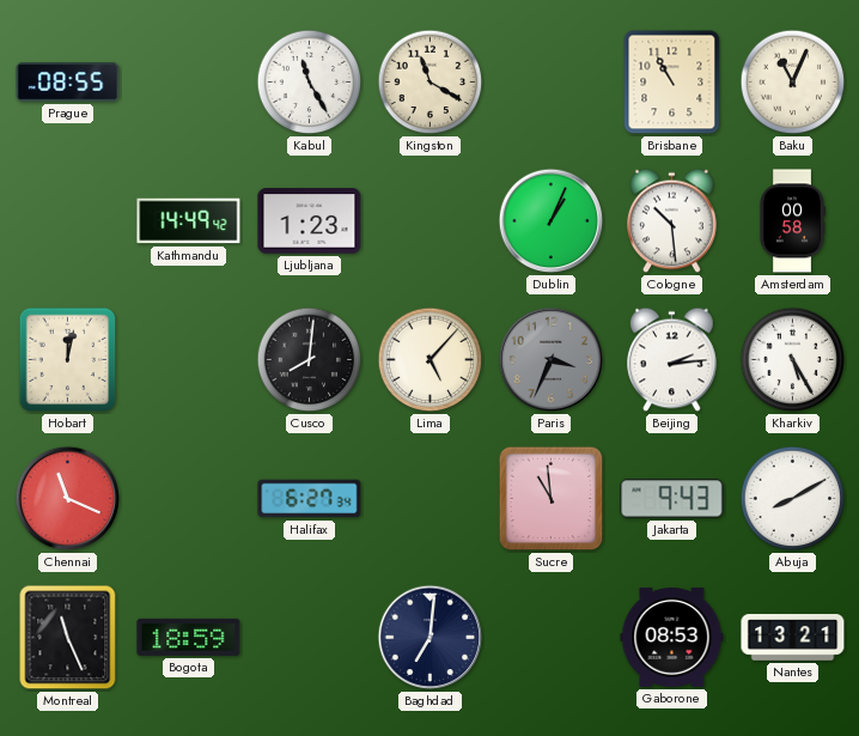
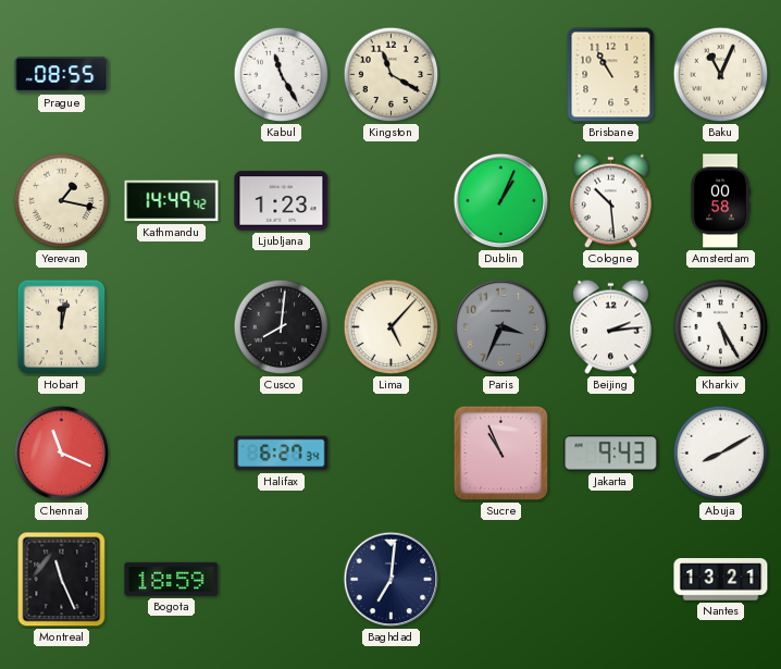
Yerevan: none -> 1:17 (62, 201)
Sucre: 10:59 -> 10:56 (501, 454)
Gaborone: 08:53 -> none (672, 638)
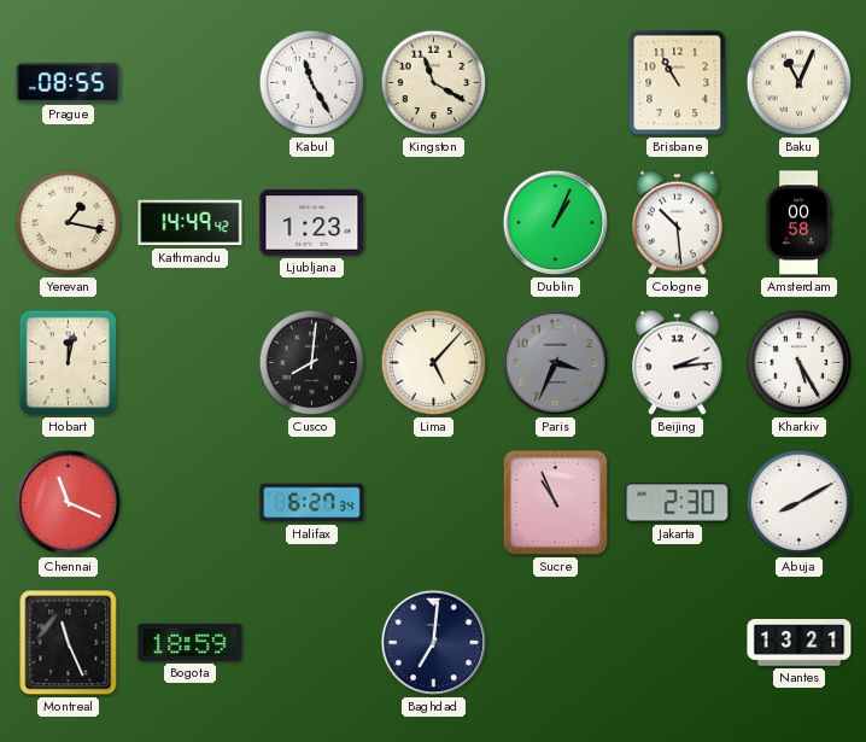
Jakarta: 9:43 -> 2:30 (678, 503)
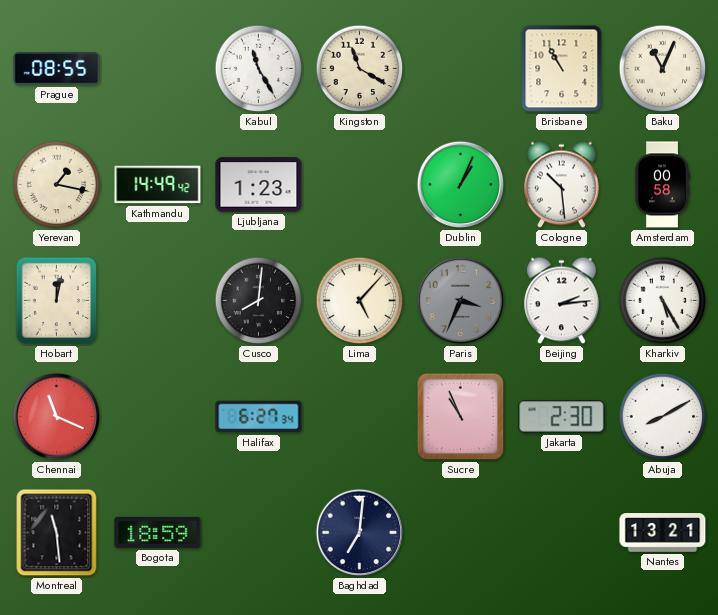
Montreal: 11:26 -> 11:29 (57, 533)
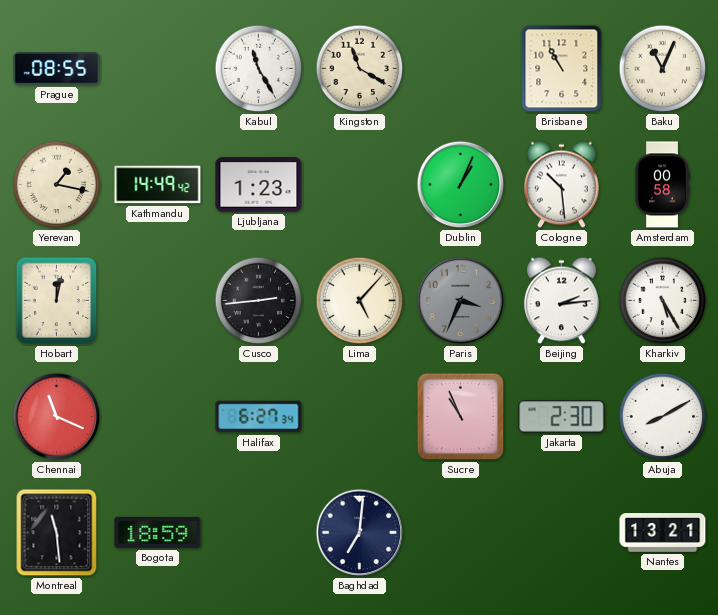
Cusco: 8:01 -> 2:44 (259, 301)
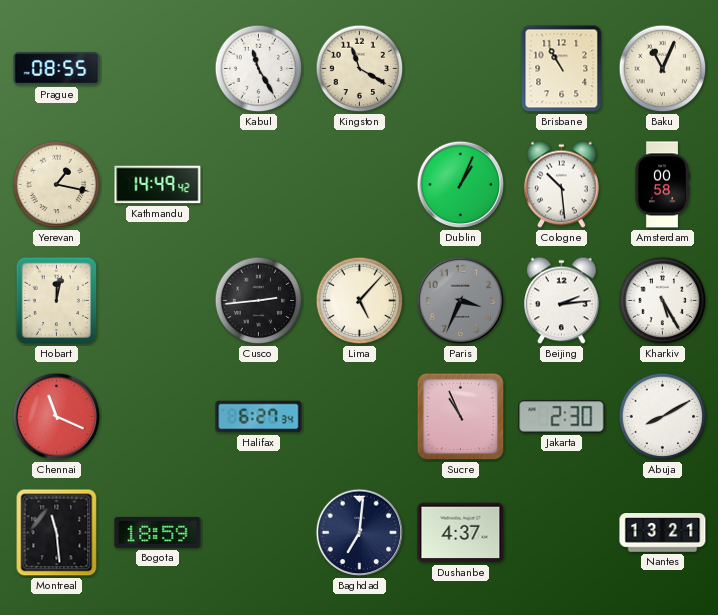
Ljubljana: 1:23 -> none (259, 185)
Dushanbe: none -> 4:37 (461, 533)
